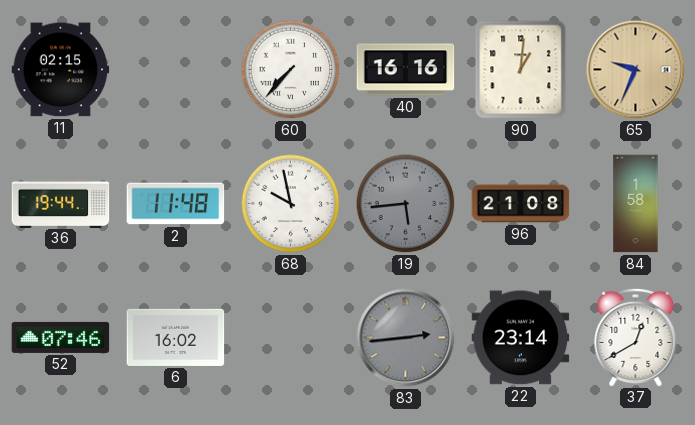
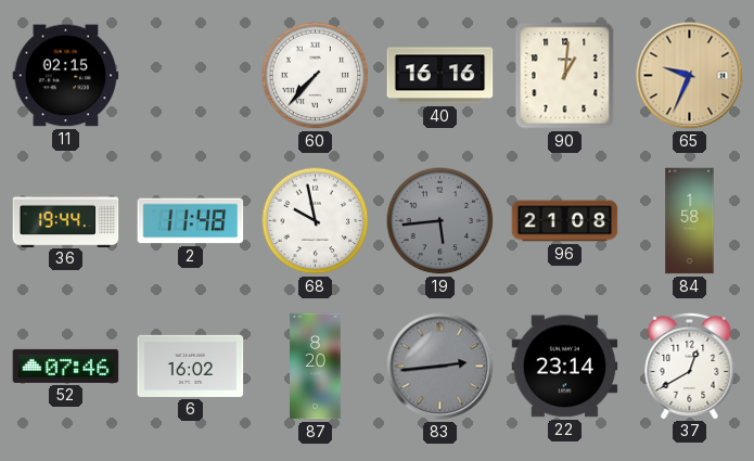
87: none -> 8:20 (316, 367)
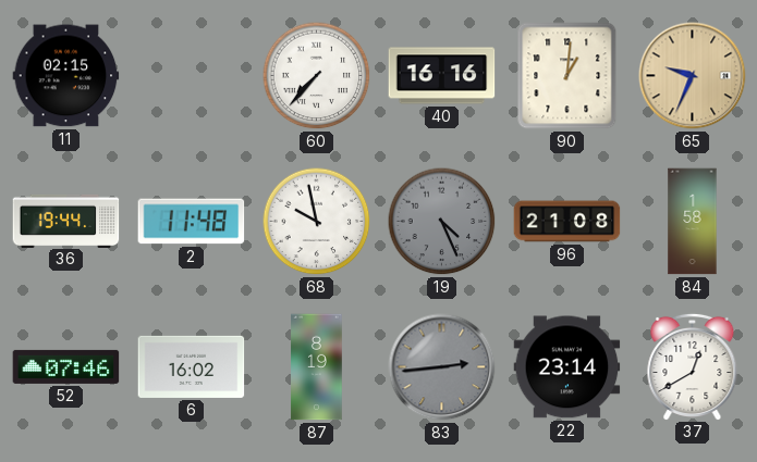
19: 5:44 -> 4:26 (442, 222)
87: 8:20 -> 8:19 (317, 367)
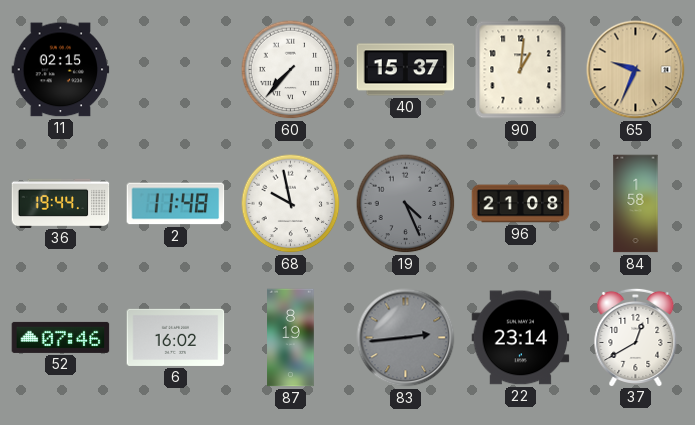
40: 16:16 -> 15:37 (406, 70)
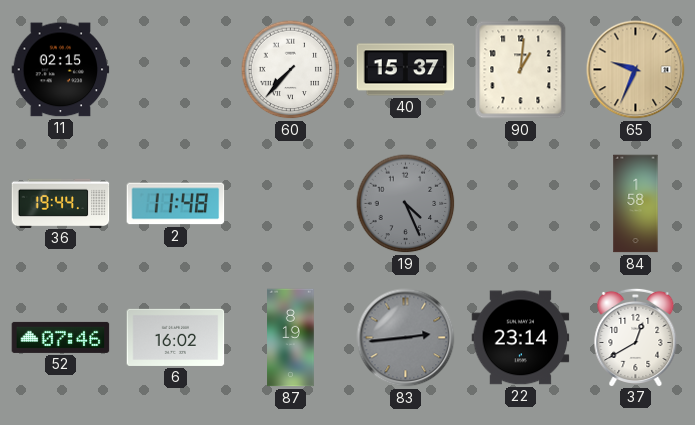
68: 9:58 -> none (291, 204)
96: 21:08 -> none (521, 204)
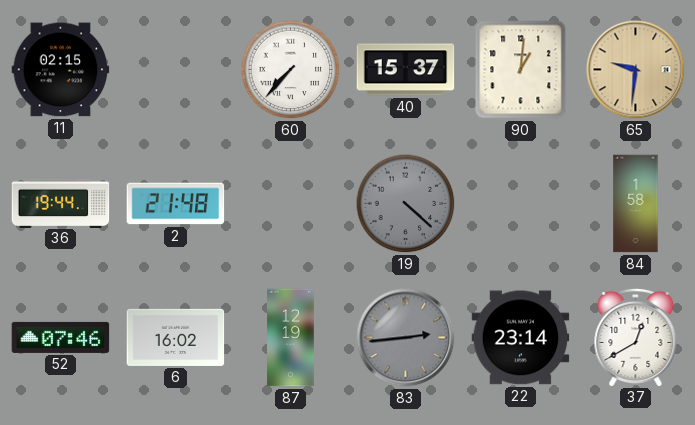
65: 9:34 -> 9:31 (636, 70)
2: 11:48 -> 21:48 (176, 204)
19: 4:26 -> 4:22 (406, 204)
87: 8:19 -> 12:19 (291, 338)
